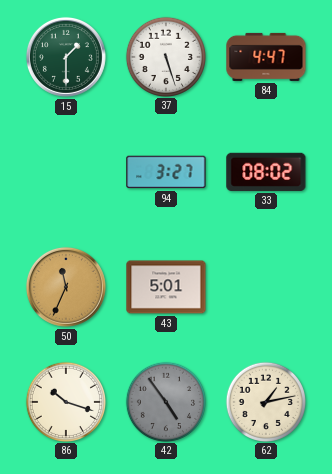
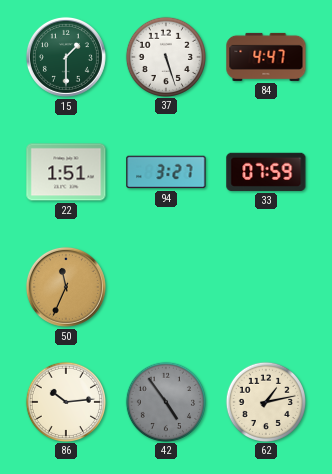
22: none -> 1:51 (66, 172)
33: 08:02 -> 07:59 (266, 172)
43: 5:01 -> none (166, 287)
86: 10:18 -> 10:14 (65, 401)
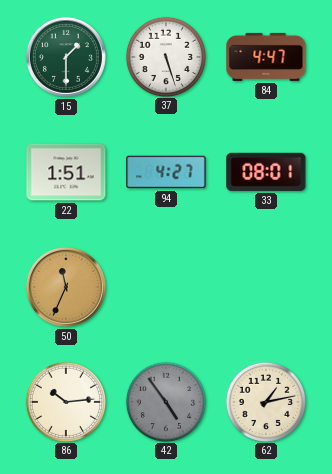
94: 3:27 -> 4:27 (166, 172)
33: 07:59 -> 08:01 (266, 172)
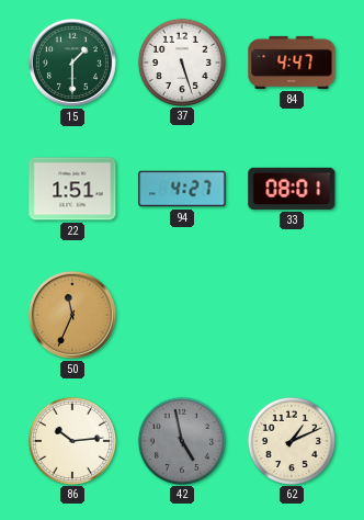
42: 4:54 -> 4:58 (181, 440)
62: 1:13 -> 1:11 (291, 440)
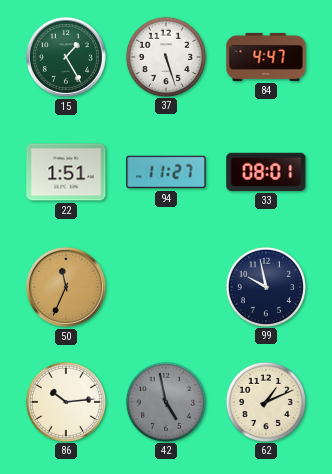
15: 1:30 -> 1:25 (66, 57)
94: 4:27 -> 11:27 (166, 172)
99: none -> 9:58 (265, 286)
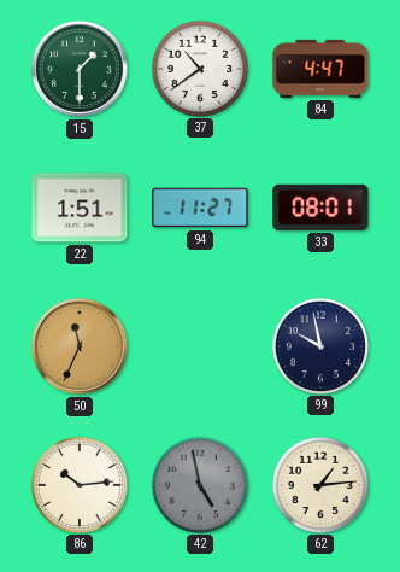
15: 1:25 -> 1:30 (80, 69)
37: 5:27 -> 10:39 (199, 68)
62: 1:11 -> 1:14 (319, 484)
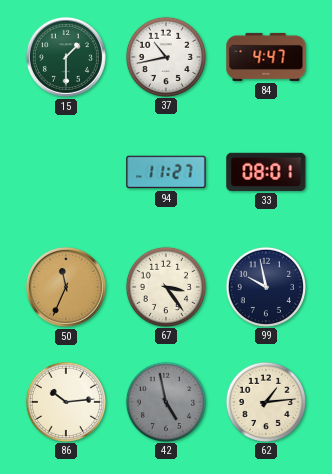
37: 10:39 -> 10:43 (165, 56)
22: 1:51 -> none (80, 208)
67: none -> 3:24 (165, 286)
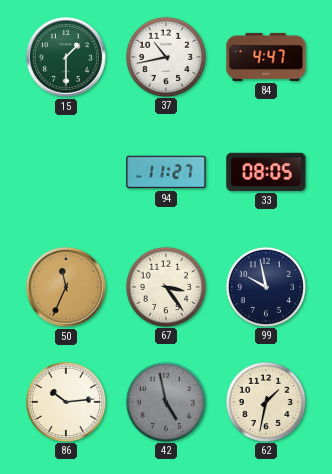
33: 08:01 -> 08:05 (266, 172)
62: 1:14 -> 1:32 (265, 401)
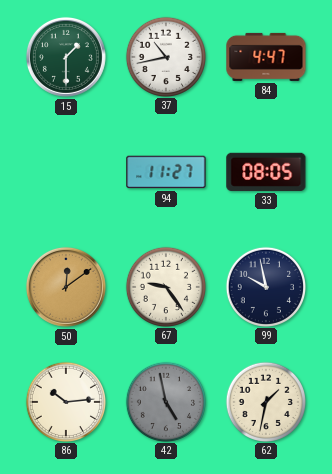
50: 11:34 -> 12:09 (66, 287)
67: 3:24 -> 9:24 (165, 286)
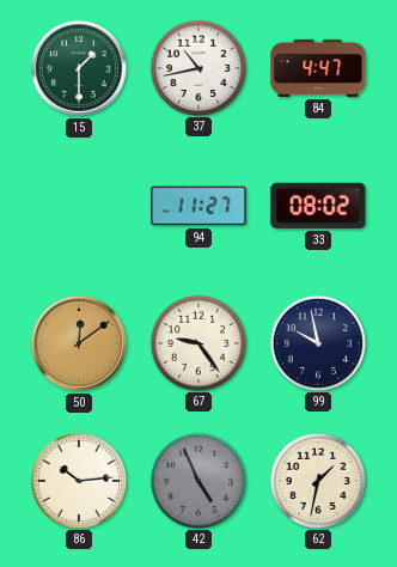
33: 08:05 -> 08:02 (318, 206)
42: 4:58 -> 4:56 (197, 480)
